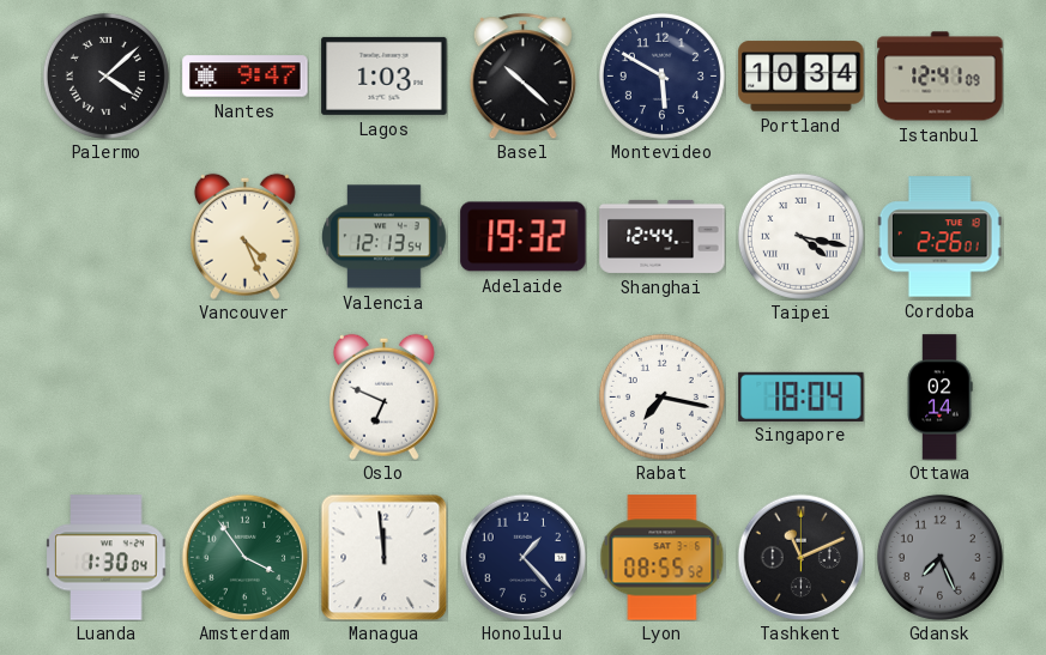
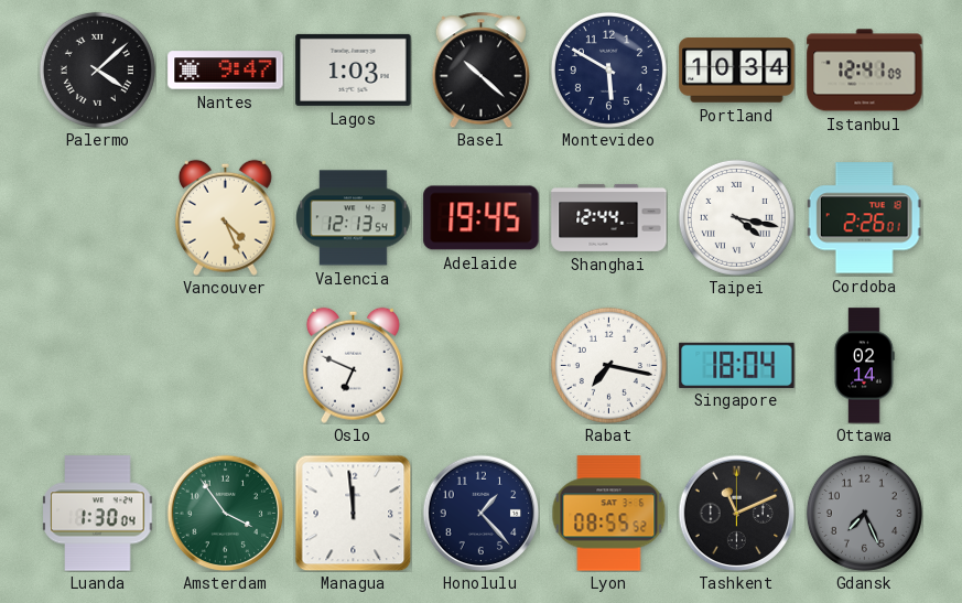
Adelaide: 19:32 -> 19:45 (482, 218)
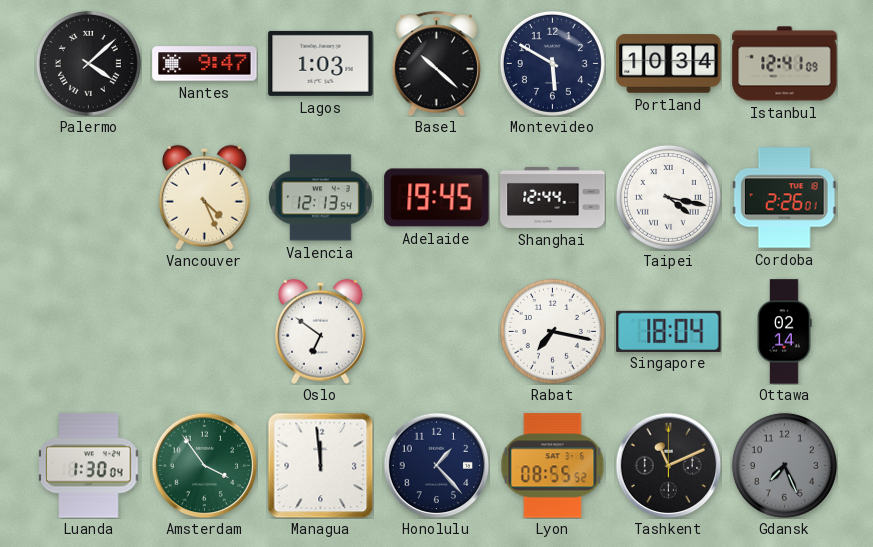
Oslo: 6:49 -> 6:51 (320, 331)
